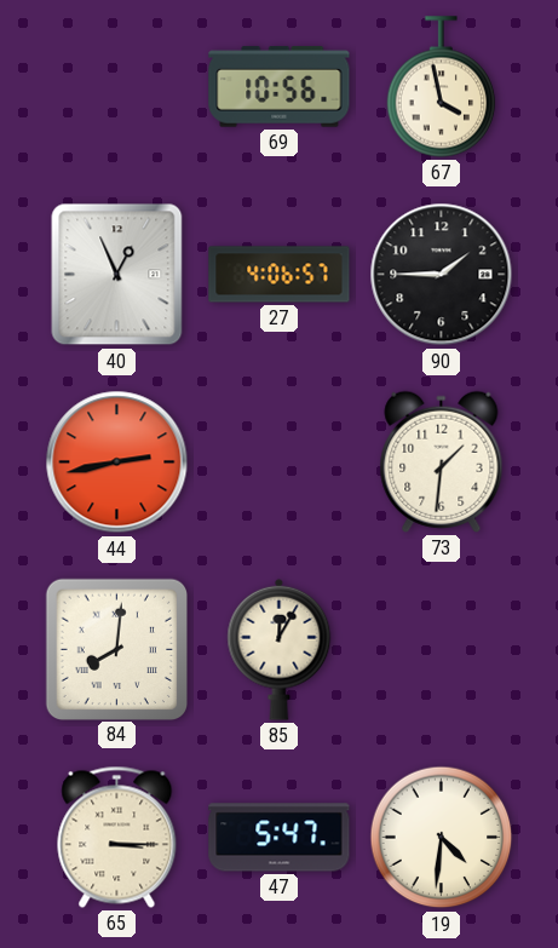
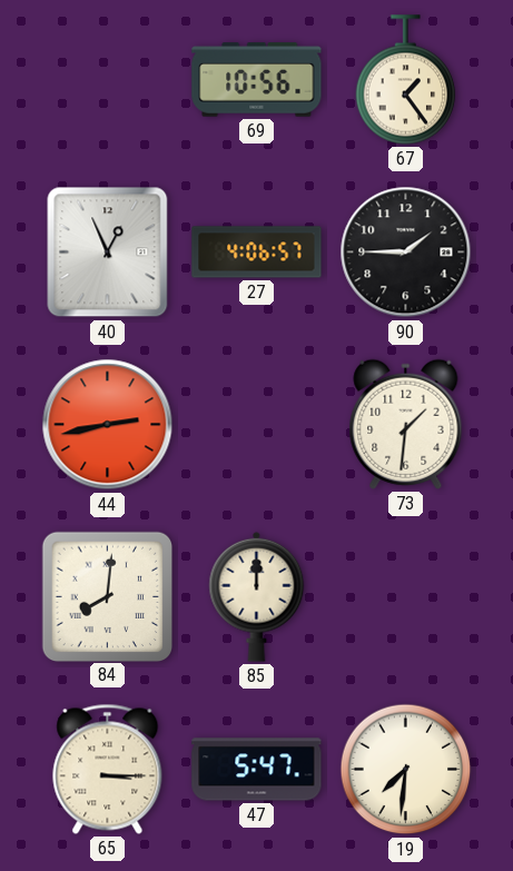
67: 3:58 -> 1:24 (406, 80)
85: 12:05 -> 12:00 (257, 596)
19: 4:31 -> 7:31 (406, 770)
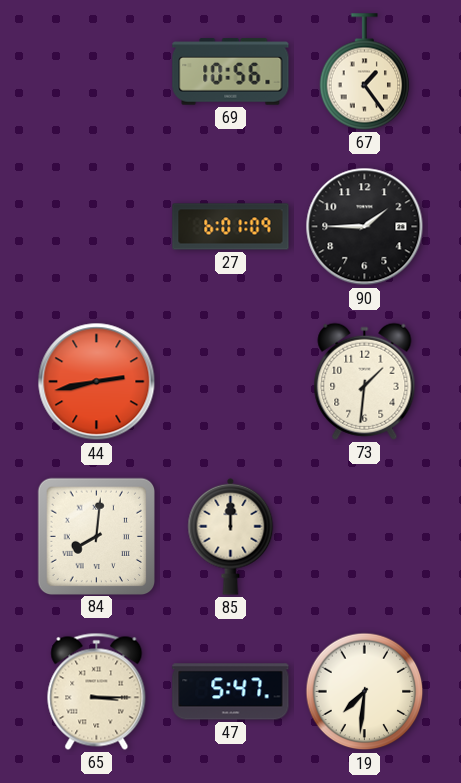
40: 12:56 -> none (108, 253)
27: 4:06 -> 6:01 (231, 227)
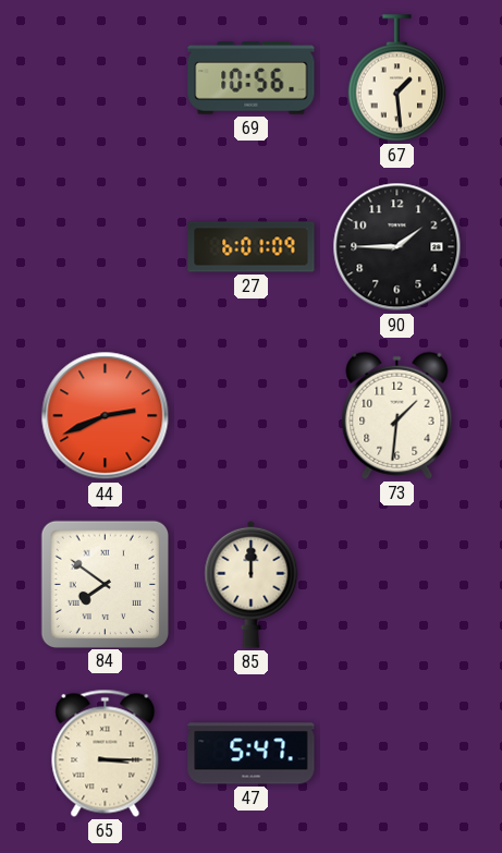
67: 1:24 -> 1:29 (397, 78)
44: 2:43 -> 2:41 (106, 416)
84: 8:01 -> 7:51 (105, 584)
19: 7:31 -> none (365, 692)
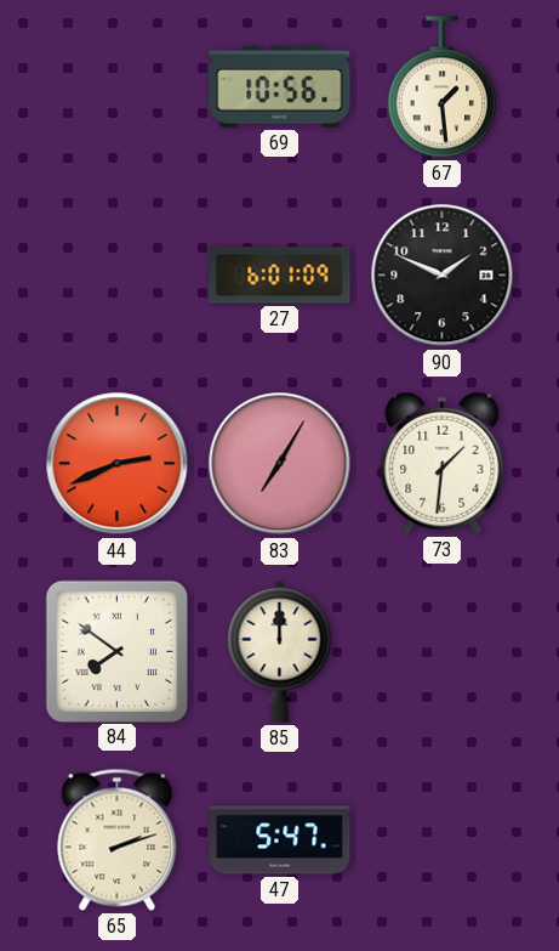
90: 1:45 -> 1:49 (443, 276)
83: none -> 7:05 (280, 464)
65: 3:15 -> 2:12 (118, 839)
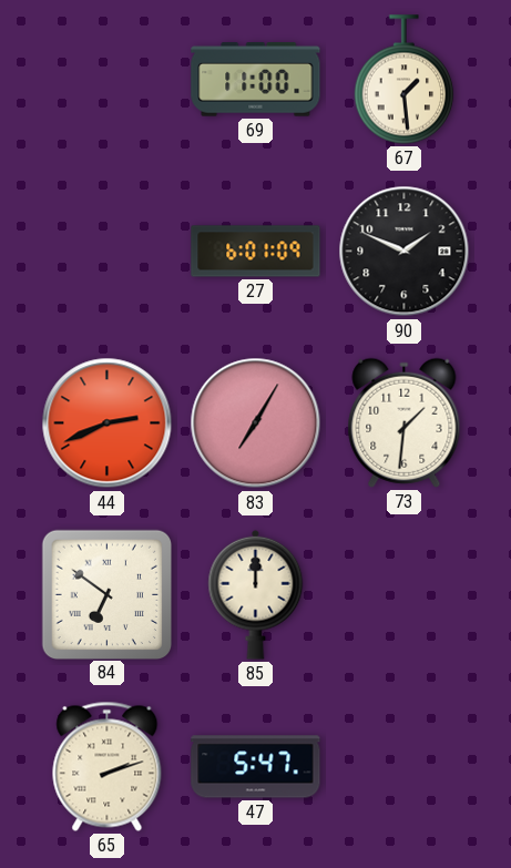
69: 10:56 -> 11:00 (256, 80)
84: 7:51 -> 6:51 (106, 594)
